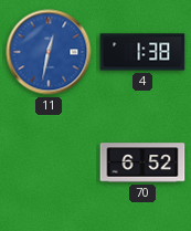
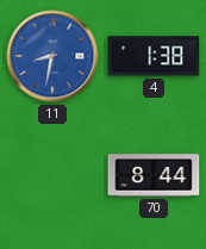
11: 12:32 -> 8:32 (52, 56)
70: 6:52 -> 8:44 (154, 175)
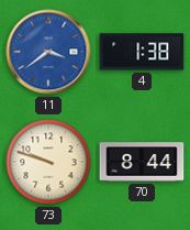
11: 8:32 -> 3:39 (48, 52)
73: none -> 9:48 (48, 162)
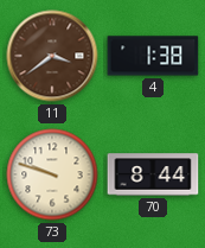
11 dial: blue -> brown (52, 56)
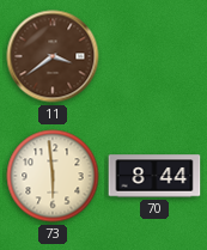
4: 1:38 -> none (153, 56)
73: 9:48 -> 5:59 (53, 176)
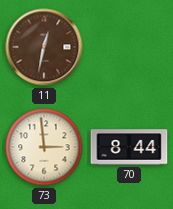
11: 3:39 -> 12:32 (44, 47)
73: 5:59 -> 2:59 (44, 147)
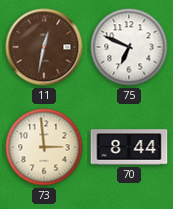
75: none -> 6:49 (129, 47)
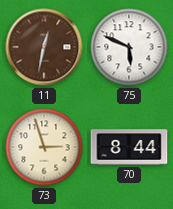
75: 6:49 -> 5:49 (129, 47)
73: 2:59 -> 2:57 (44, 147)
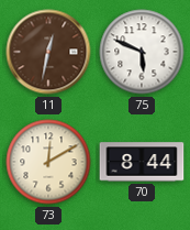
73: 2:57 -> 12:10 (48, 162)
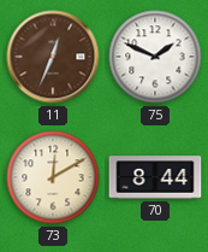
11: 12:32 -> 12:34 (53, 57)
75: 5:49 -> 1:49 (155, 57)
